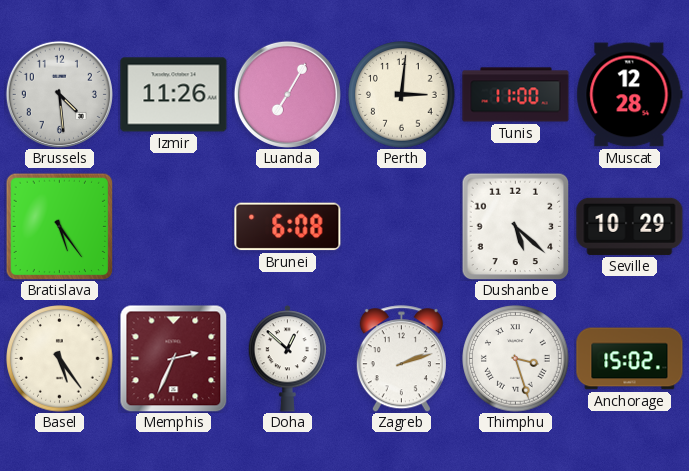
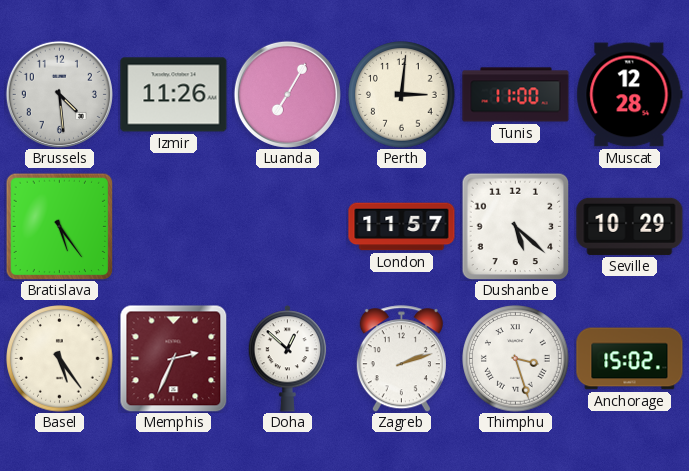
Brunei: 6:08 -> none (288, 227)
London: none -> 11:57 (402, 227)
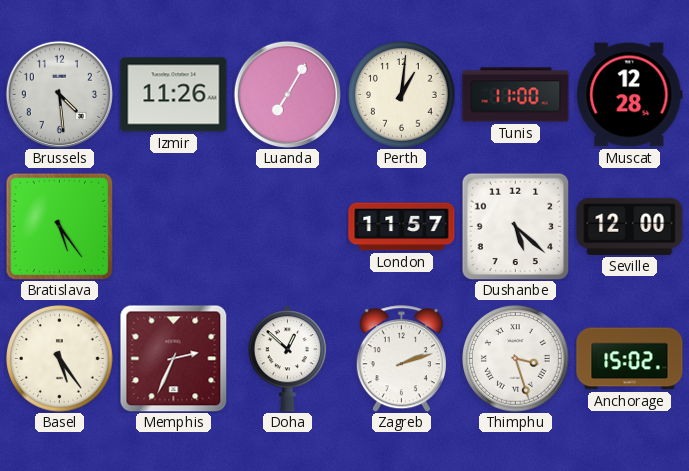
Perth: 3:01 -> 1:01 (402, 95)
Seville: 10:29 -> 12:00 (630, 226)
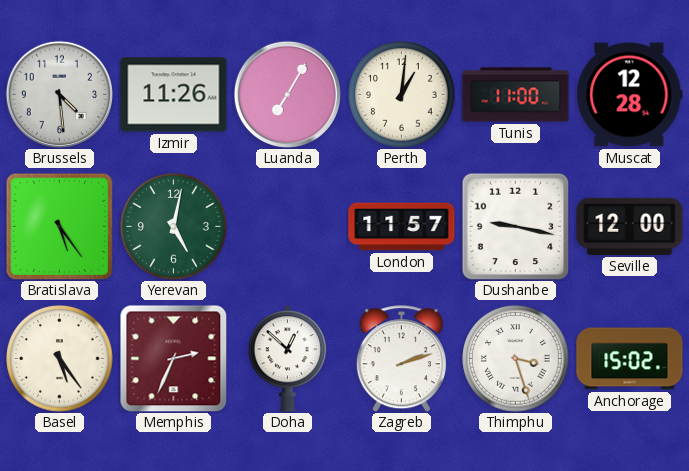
Yerevan: none -> 5:02 (174, 227)
Dushanbe: 5:22 -> 9:17 (515, 226)
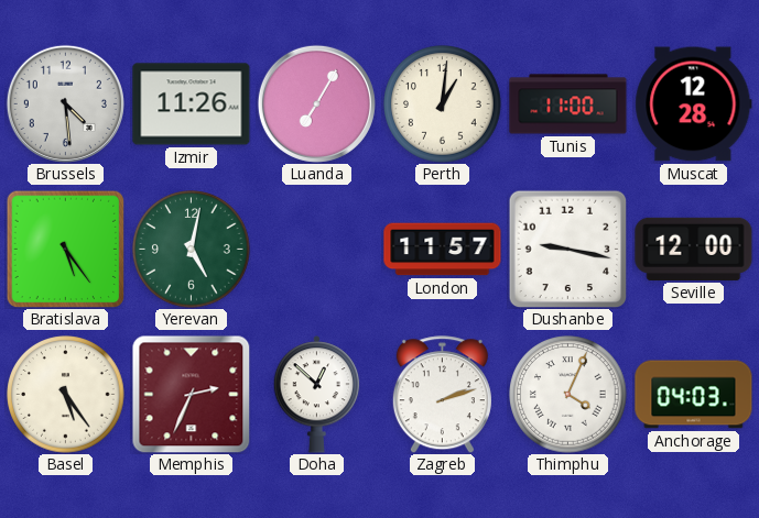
Thimphu: 3:27 -> 4:04 (568, 395)
Anchorage: 15:02 -> 04:03 (694, 395)
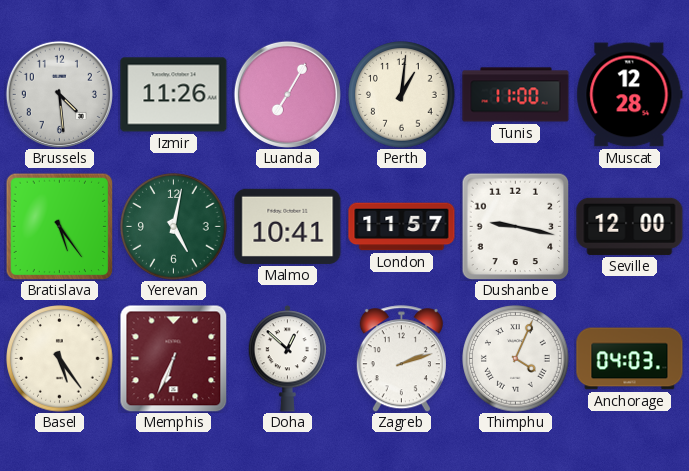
Malmo: none -> 10:41 (288, 226)
Memphis: 2:34 -> 6:34 (173, 358)
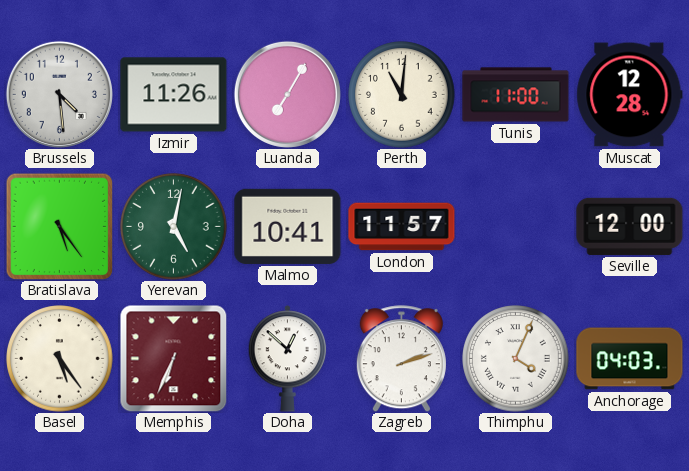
Perth: 1:01 -> 11:01 (402, 95)
Dushanbe: 9:17 -> none (515, 226)
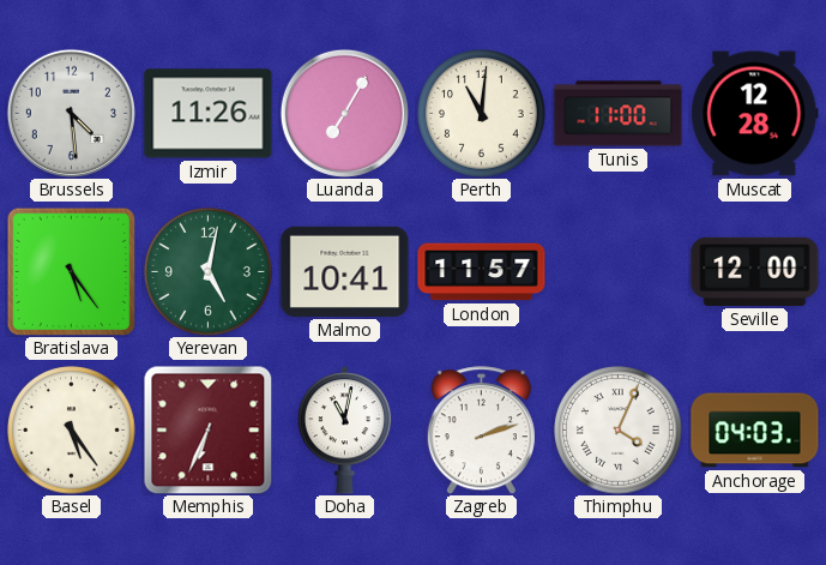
Doha: 12:52 -> 11:02 (345, 431)
